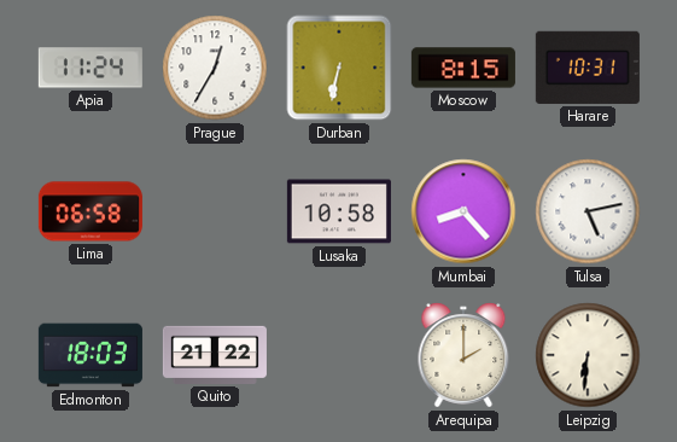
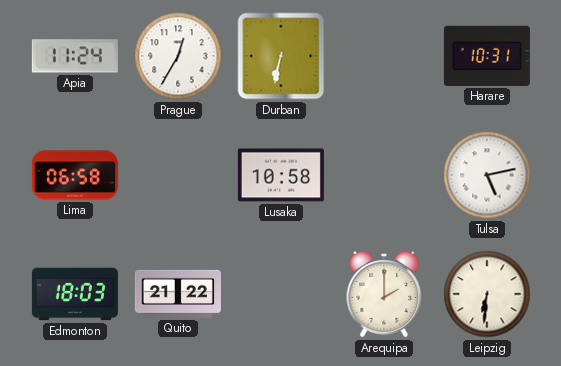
Moscow: 8:15 -> none (463, 68)
Mumbai: 8:23 -> none (463, 211)
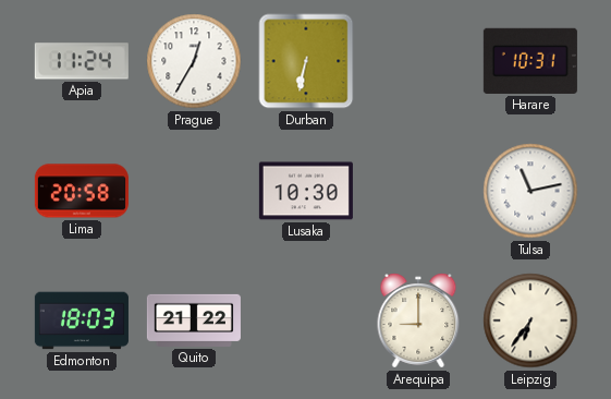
Lima: 06:58 -> 20:58 (82, 191)
Lusaka: 10:58 -> 10:30 (306, 191)
Tulsa: 5:13 -> 11:13 (530, 191)
Arequipa: 2:00 -> 9:00 (418, 321)
Leipzig: 6:31 -> 6:36 (530, 321)
